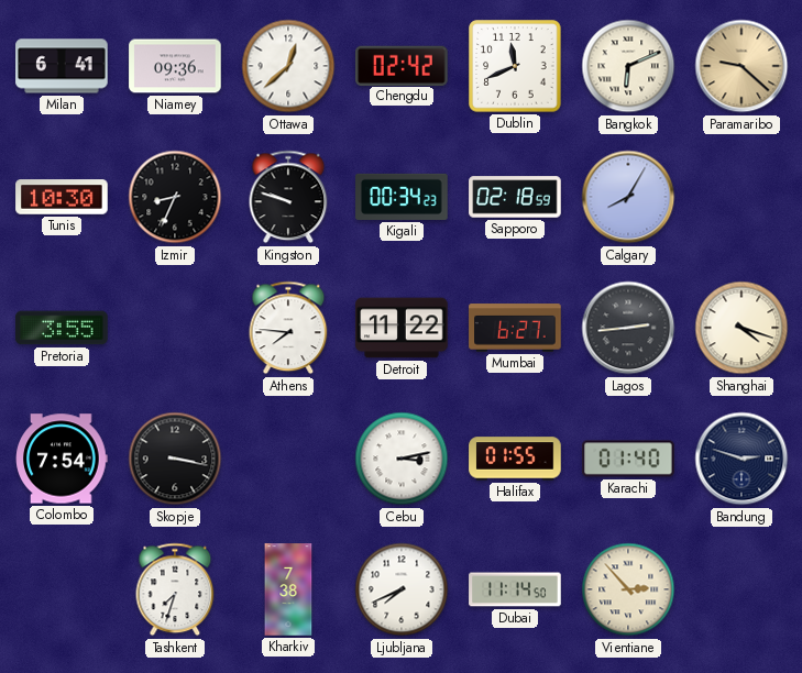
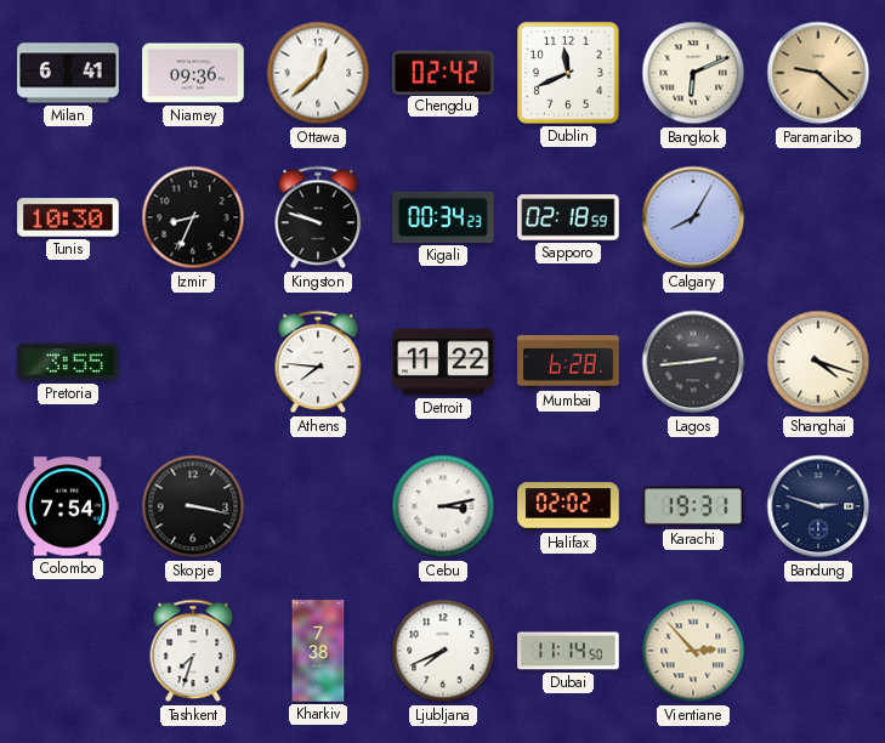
Mumbai: 6:27 -> 6:28 (568, 362)
Halifax: 01:55 -> 02:02 (568, 506)
Karachi: 01:40 -> 19:31 (693, 506)
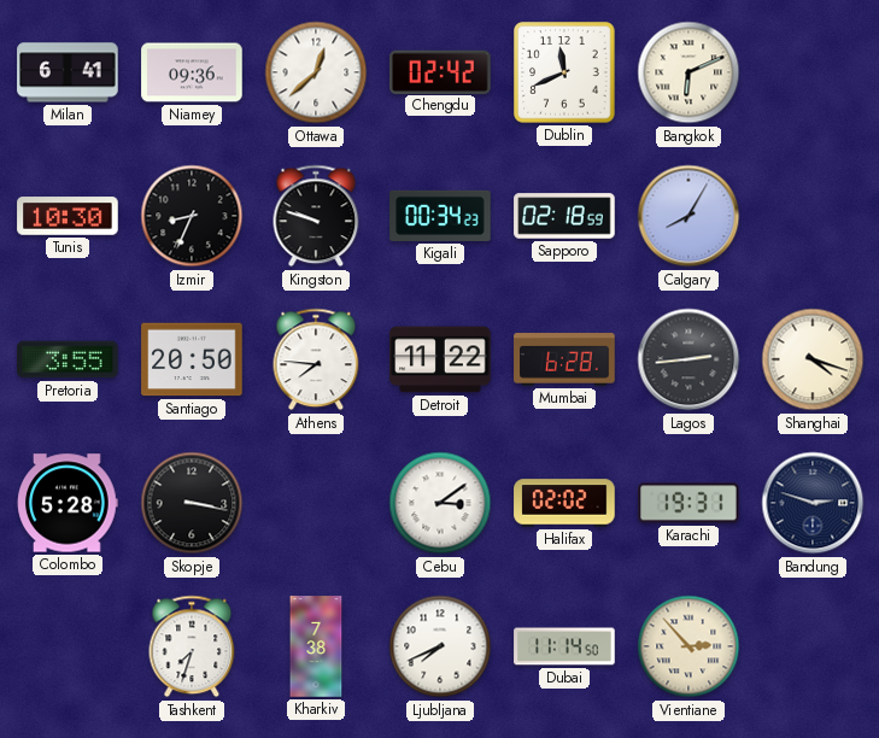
Paramaribo: 9:22 -> none (818, 73)
Santiago: none -> 20:50 (192, 359)
Colombo: 7:54 -> 5:28 (68, 503)
Cebu: 3:13 -> 3:09 (440, 503)
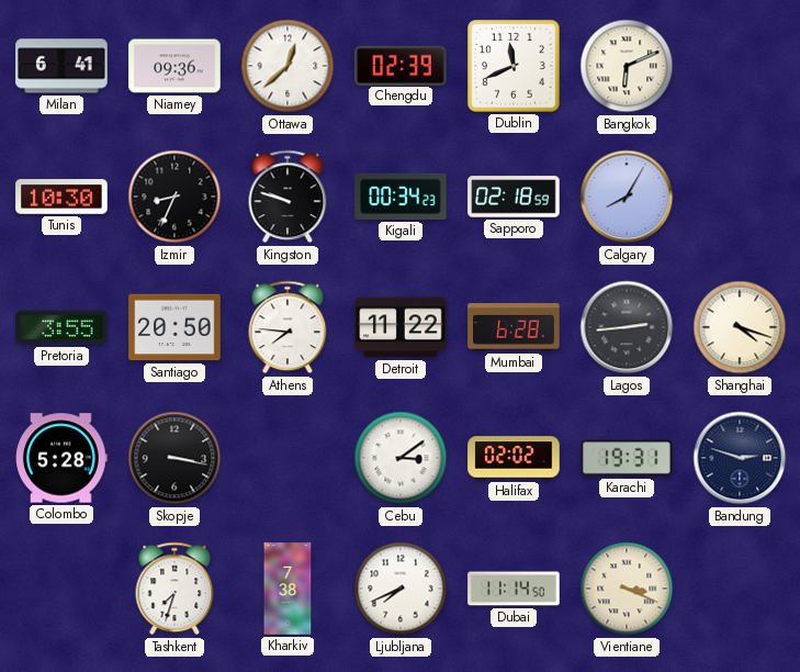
Chengdu: 02:42 -> 02:39 (401, 65)
Vientiane: 2:53 -> 3:19 (627, 589)
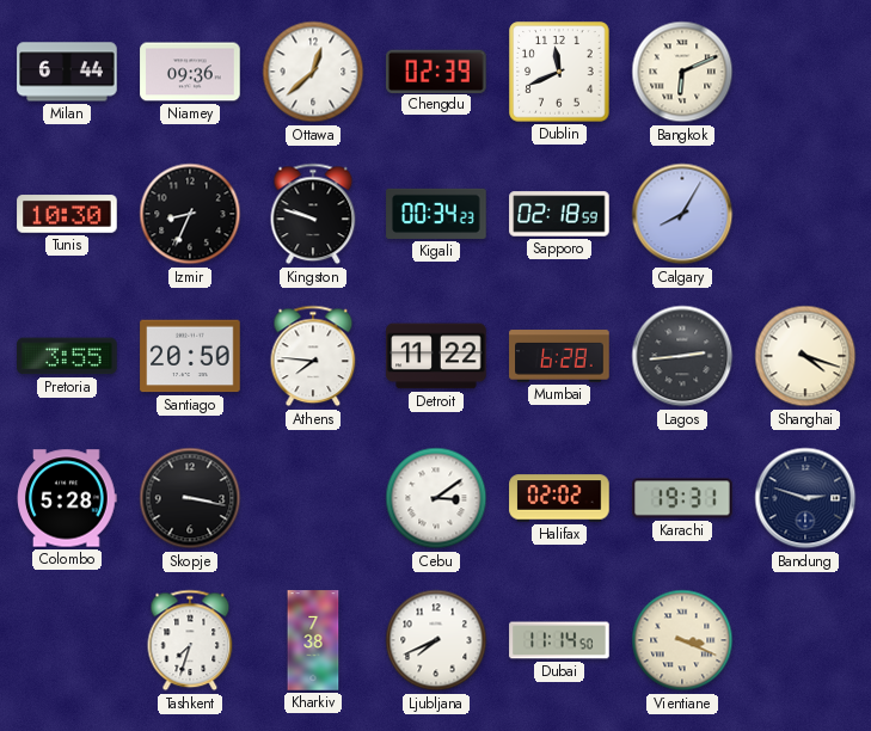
Milan: 6:41 -> 6:44 (67, 72)
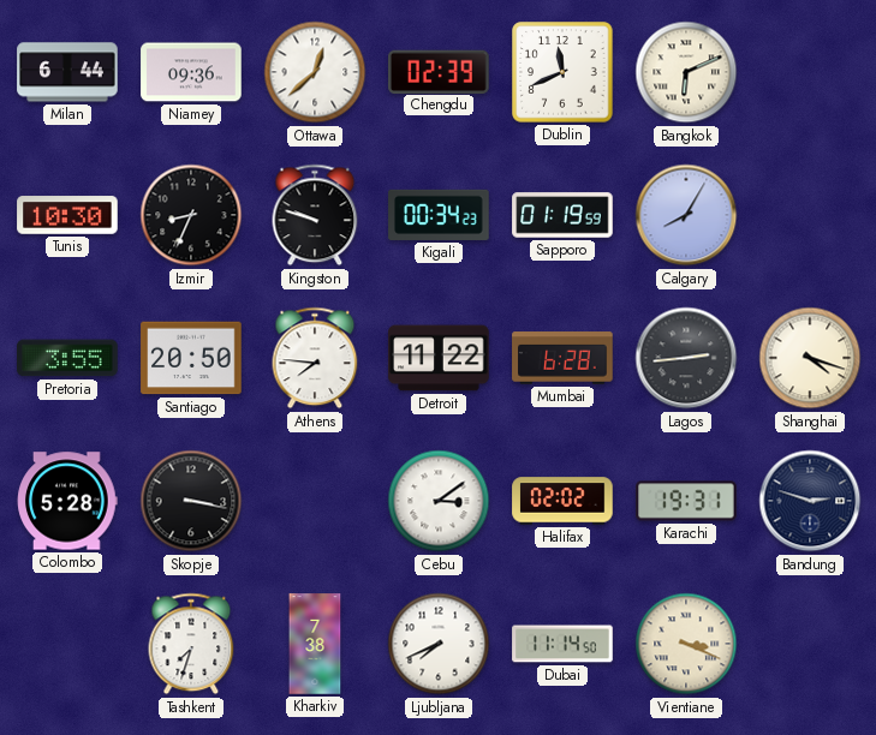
Sapporo: 02:18 -> 01:19 (562, 215)
